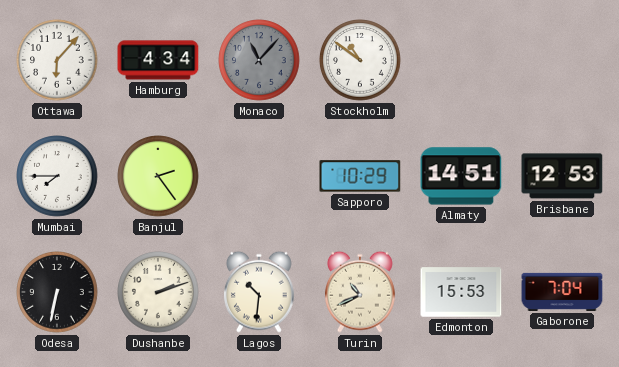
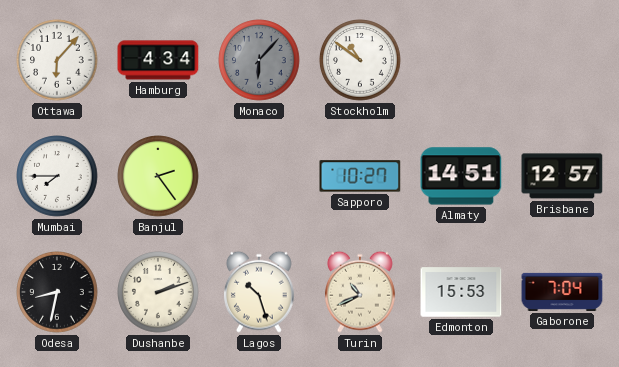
Monaco: 11:07 -> 6:07 (259, 60)
Sapporo: 10:29 -> 10:27 (360, 176)
Brisbane: 12:53 -> 12:57 (562, 176)
Odesa: 6:32 -> 8:32 (57, 292)
Lagos: 10:31 -> 10:27 (260, 292)
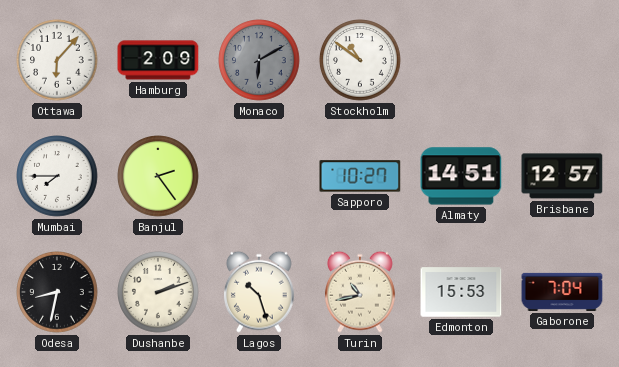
Hamburg: 4:34 -> 2:09 (158, 60)
Monaco: 6:07 -> 6:10 (259, 60)
Turin: 10:41 -> 10:43 (361, 292)
